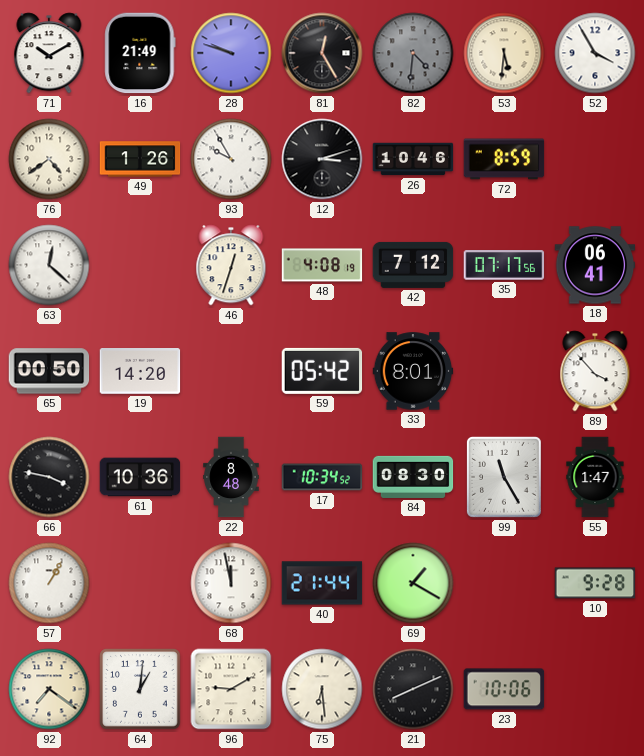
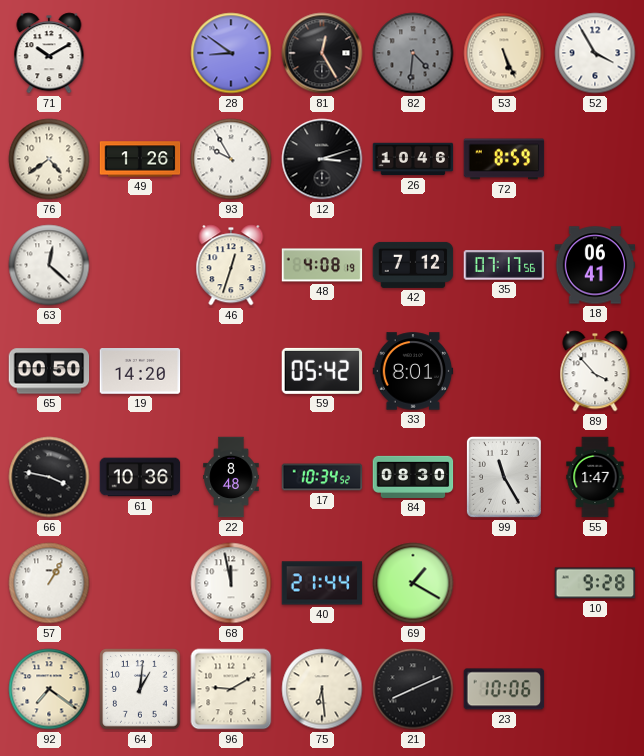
16: 21:49 -> none (140, 53)
28: 9:48 -> 8:51 (231, 53)
53: 5:31 -> 5:26 (504, 53)
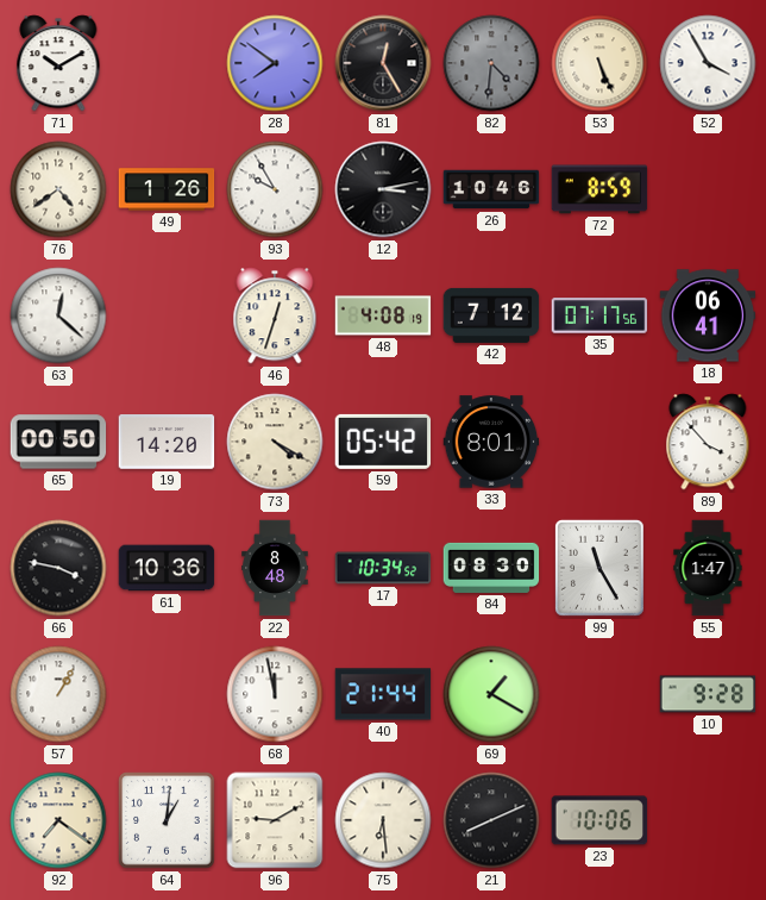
28: 8:51 -> 7:51 (275, 63)
12: 3:12 -> 3:13 (383, 189)
73: none -> 4:20 (275, 442)
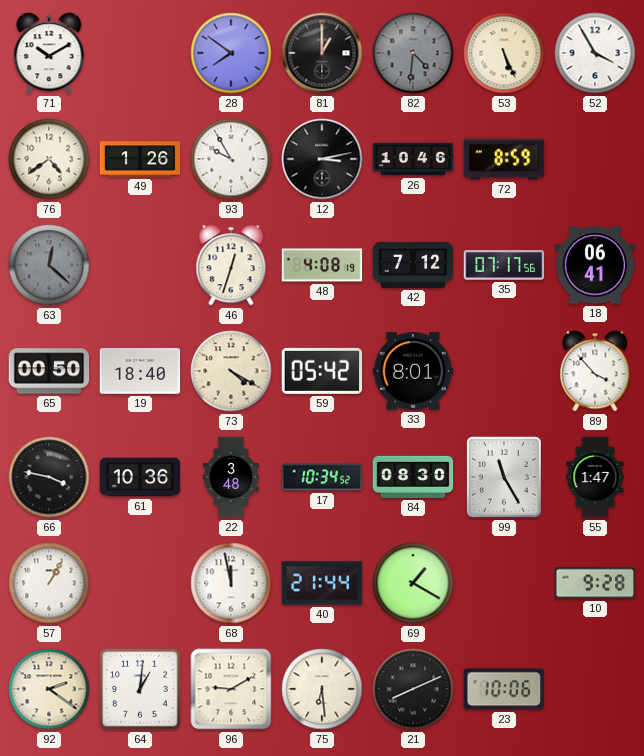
81: 12:25 -> 1:00 (322, 53)
63 dial: white -> grey (49, 265)
19: 14:20 -> 18:40 (140, 371)
22: 8:48 -> 3:48 (231, 477)
92: 7:21 -> 2:21 (49, 689)
